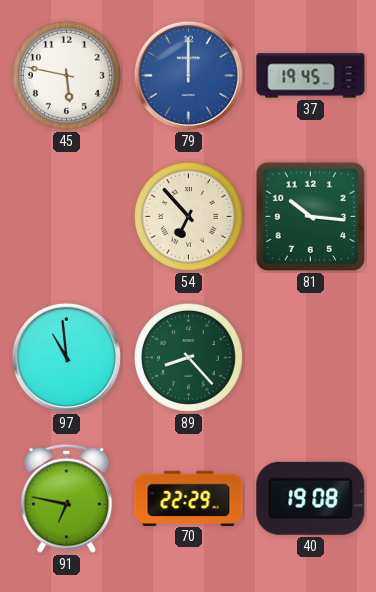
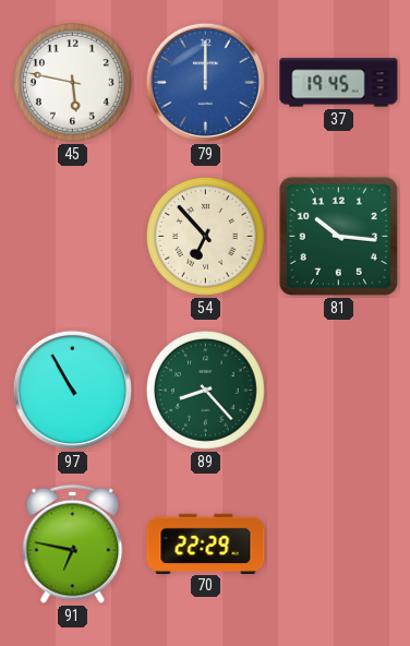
97: 10:59 -> 10:55 (72, 390)
40: 19:08 -> none (311, 498)
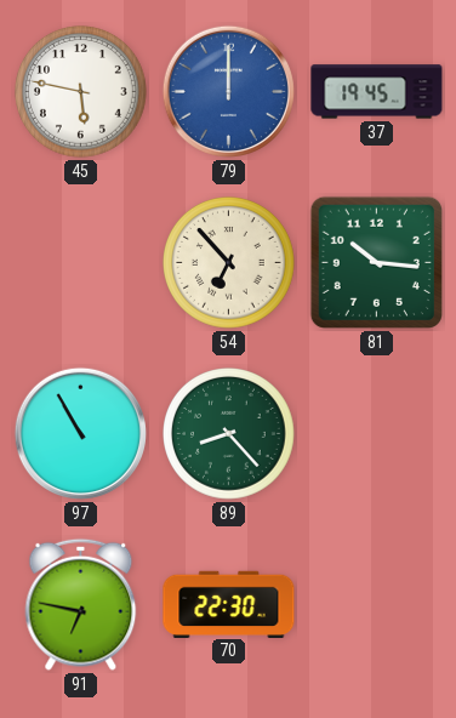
70: 22:29 -> 22:30 (229, 604)
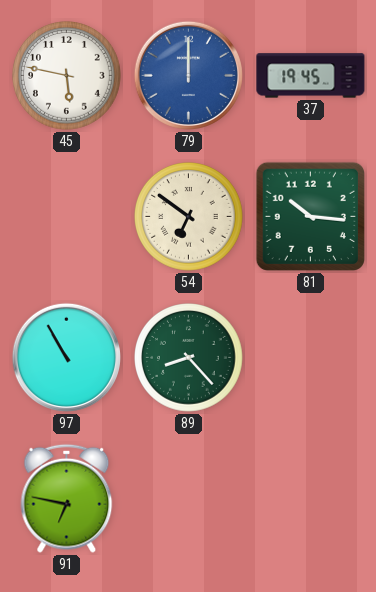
54: 6:53 -> 6:51 (189, 217)
70: 22:30 -> none (229, 604)
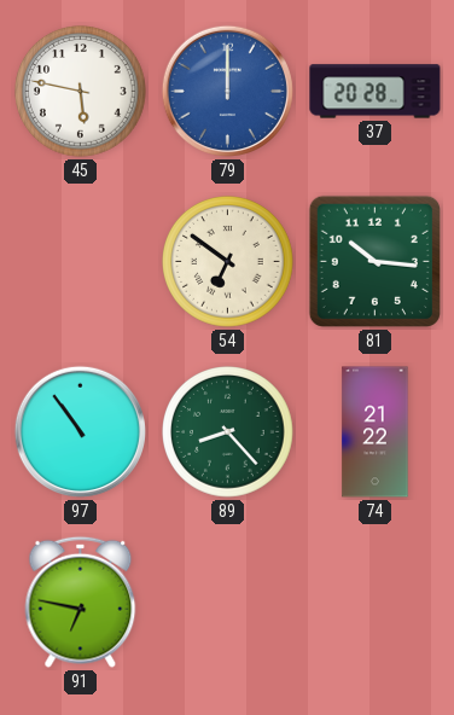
37: 19:45 -> 20:28 (376, 92)
97: 10:55 -> 10:54 (80, 431)
74: none -> 21:22 (376, 432)
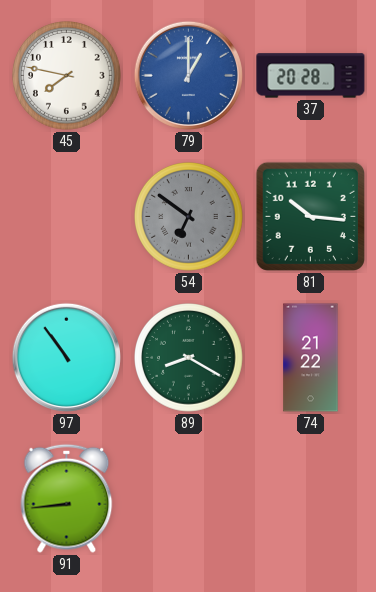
45: 5:47 -> 7:47 (67, 76)
79: 12:00 -> 1:00 (188, 75)
54 dial: cream -> grey (189, 217)
89: 8:23 -> 8:20 (189, 358)
91: 6:47 -> 8:44 (67, 498)
